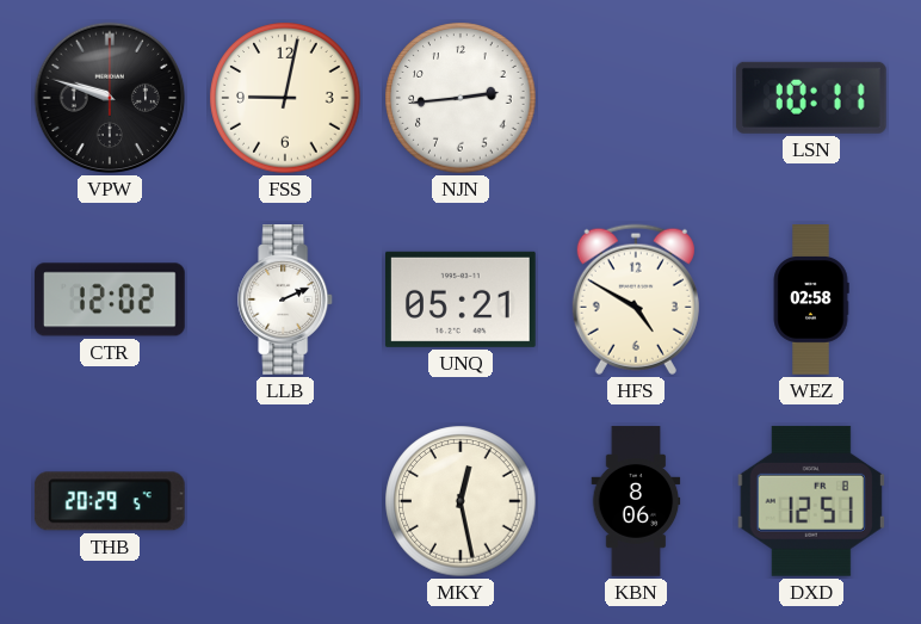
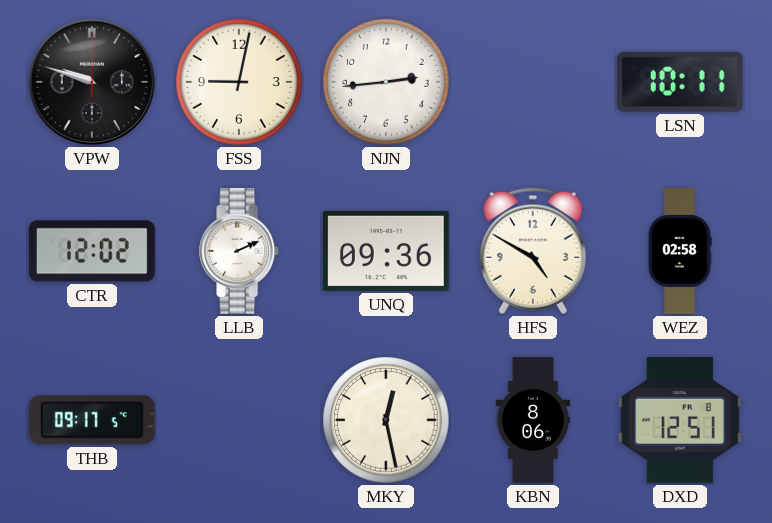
UNQ: 05:21 -> 09:36 (386, 251)
THB: 20:29 -> 09:17 (92, 420)
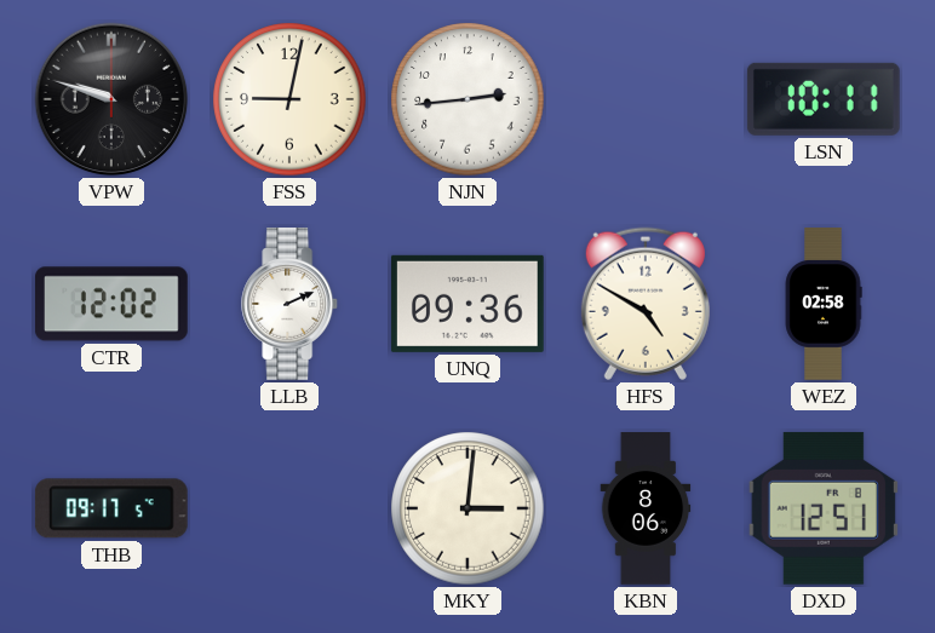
MKY: 12:28 -> 3:01 (468, 508)
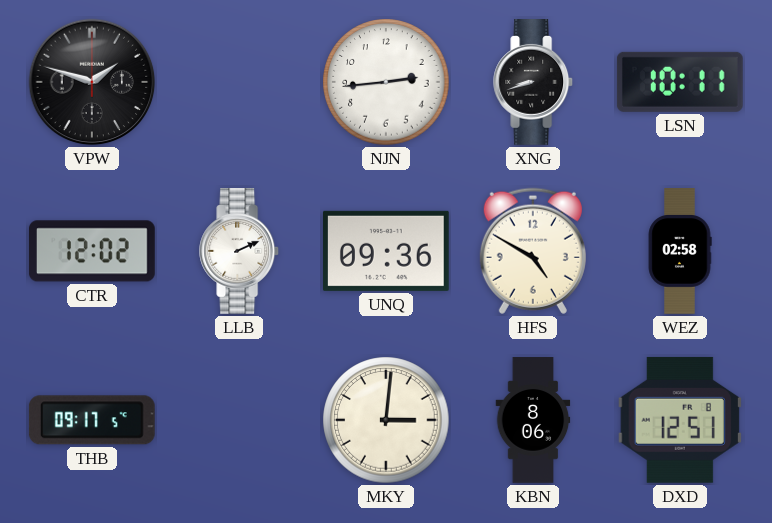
VPW: 9:48 -> 1:48 (92, 82)
FSS: 9:02 -> none (289, 99)
XNG: none -> 8:42 (534, 83)
